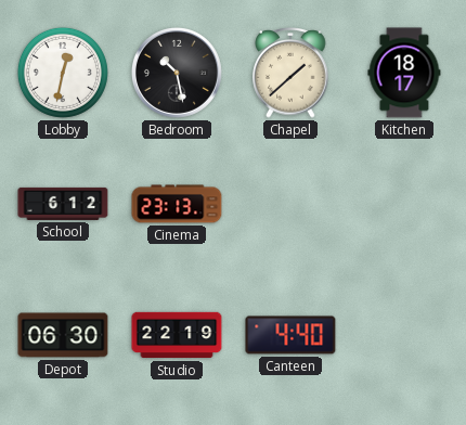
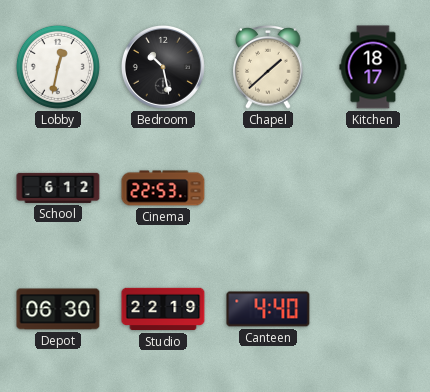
Cinema: 23:13 -> 22:53 (163, 188)
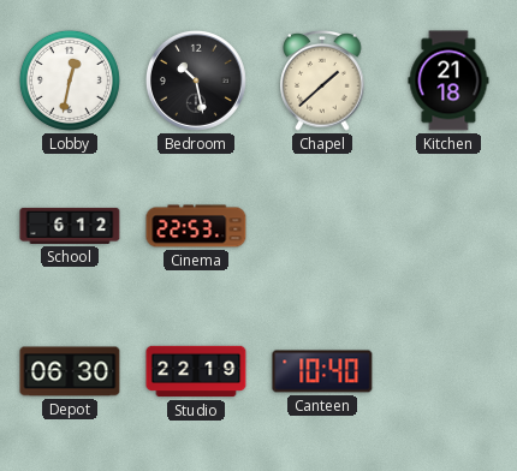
Kitchen: 18:17 -> 21:18 (448, 81)
Canteen: 4:40 -> 10:40 (322, 371)
